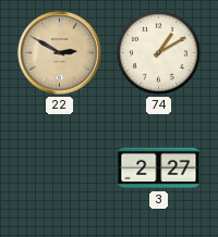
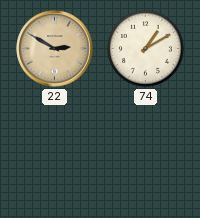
3: 2:27 -> none (159, 169)
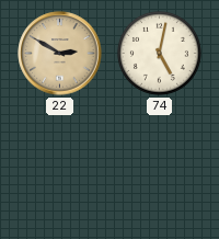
74: 1:10 -> 5:02 (160, 54)
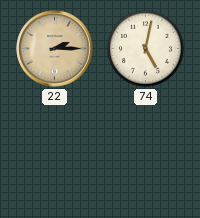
22: 2:50 -> 2:15 (55, 49)
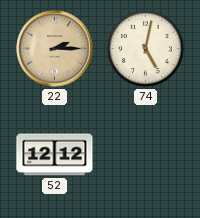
52: none -> 12:12 (55, 155)
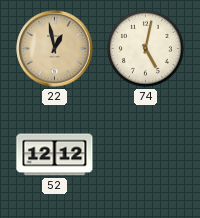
22: 2:15 -> 12:58 (55, 49)
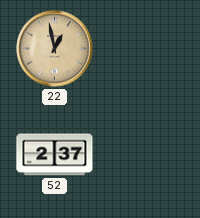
74: 5:02 -> none (146, 49)
52: 12:12 -> 2:37 (55, 155)
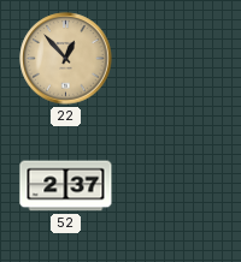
22: 12:58 -> 12:53 (66, 59)
